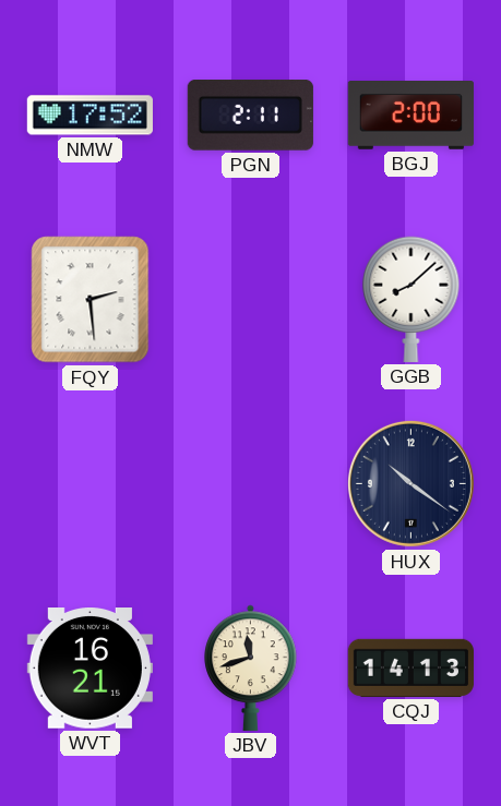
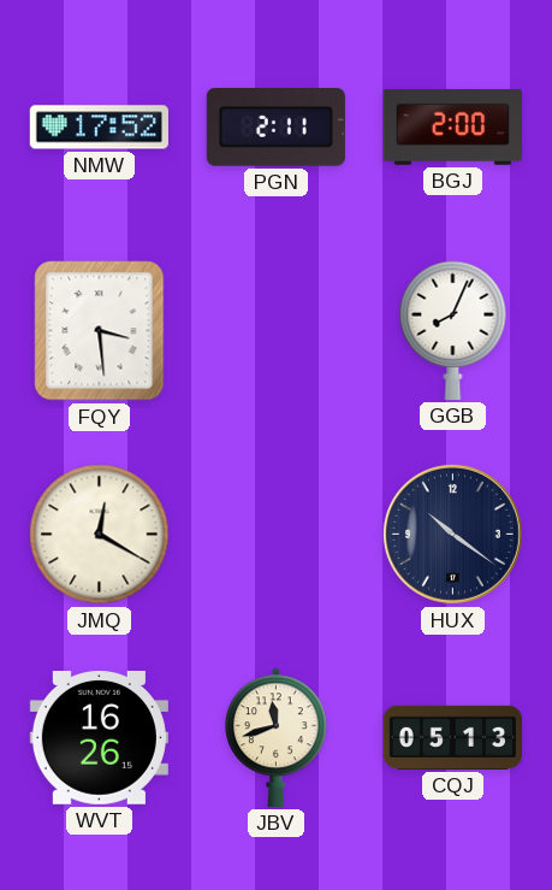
FQY: 2:29 -> 3:29 (100, 331)
GGB: 8:08 -> 8:04 (453, 330)
JMQ: none -> 12:20 (100, 535)
WVT: 16:21 -> 16:26 (99, 738)
CQJ: 14:13 -> 05:13 (452, 737)
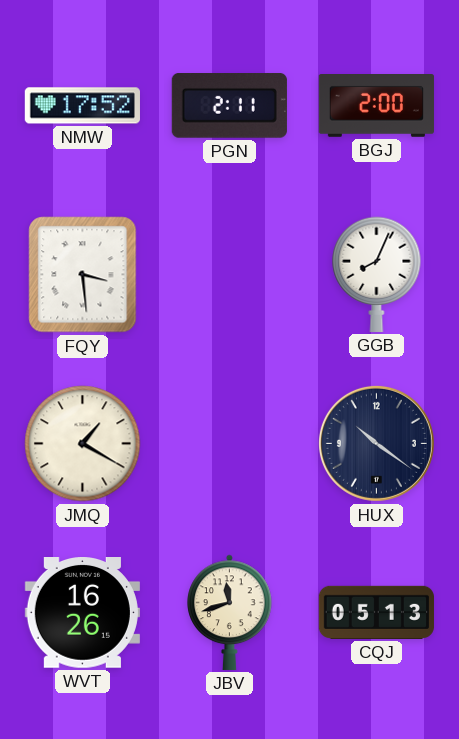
JMQ: 12:20 -> 1:20 (83, 444)
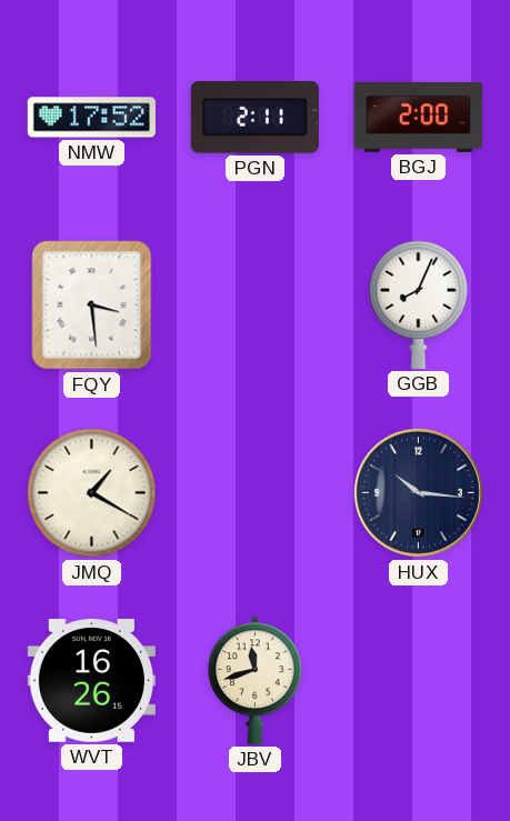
HUX: 10:21 -> 10:16 (418, 492)
CQJ: 05:13 -> none (376, 612)
